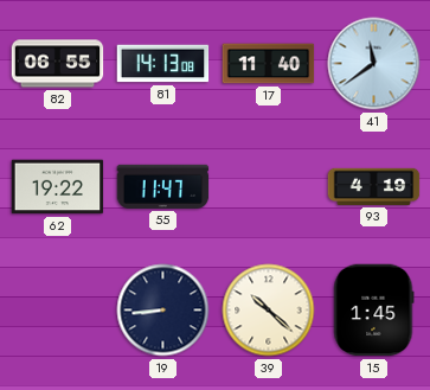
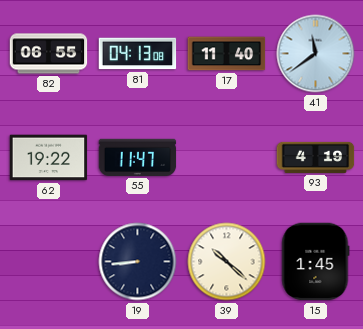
81: 14:13 -> 04:13 (138, 54)
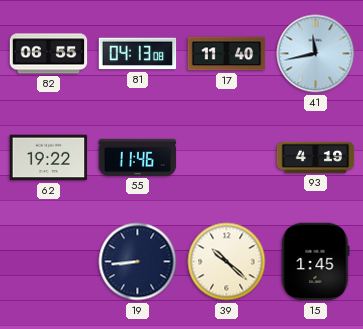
41: 11:39 -> 11:43 (316, 54)
55: 11:47 -> 11:46 (138, 157)
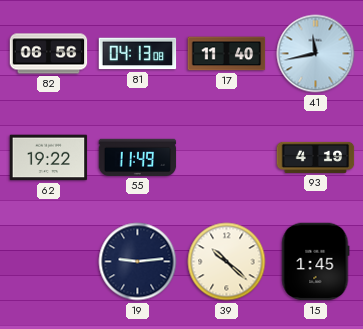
82: 06:55 -> 06:56 (49, 54)
55: 11:46 -> 11:49 (138, 157)
19: 8:44 -> 9:14 (138, 262)
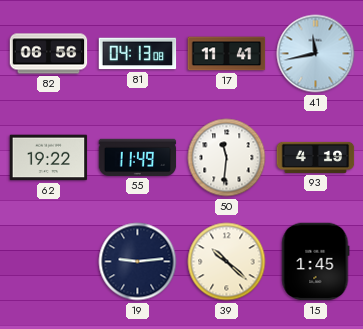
17: 11:40 -> 11:41 (227, 54)
50: none -> 11:31 (227, 158)
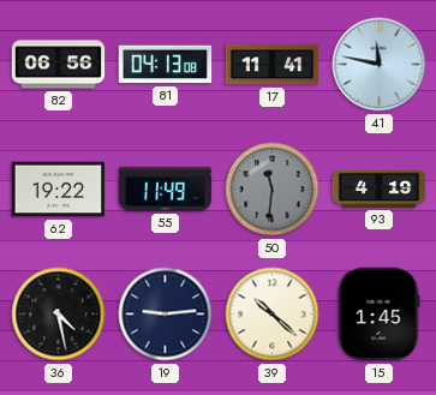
41: 11:43 -> 11:47 (380, 65)
50 dial: white -> grey (273, 190)
36: none -> 4:28 (59, 315)
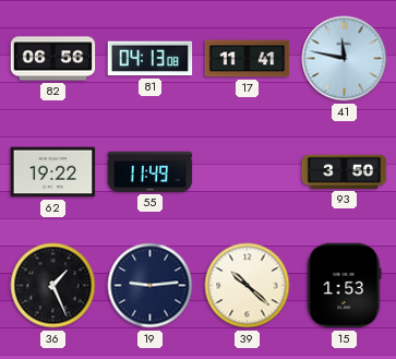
50: 11:31 -> none (273, 190)
93: 4:19 -> 3:50 (345, 171)
36: 4:28 -> 1:26 (53, 286)
15: 1:45 -> 1:53 (345, 286)
